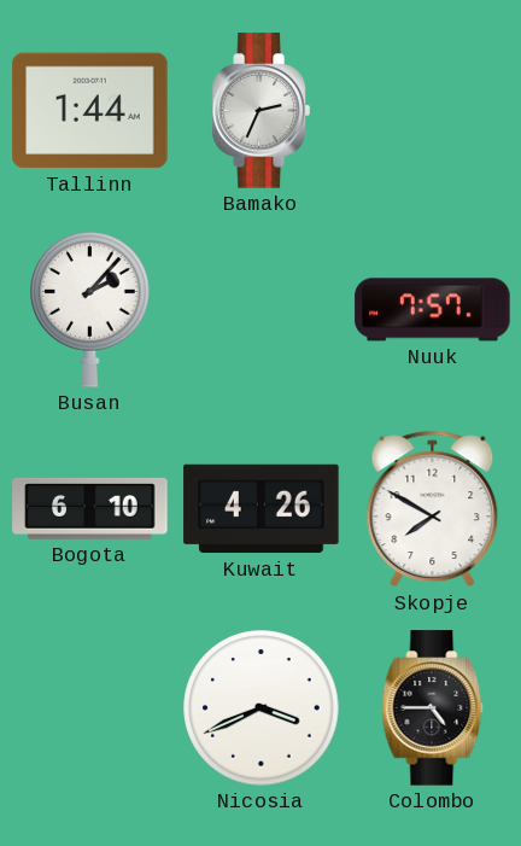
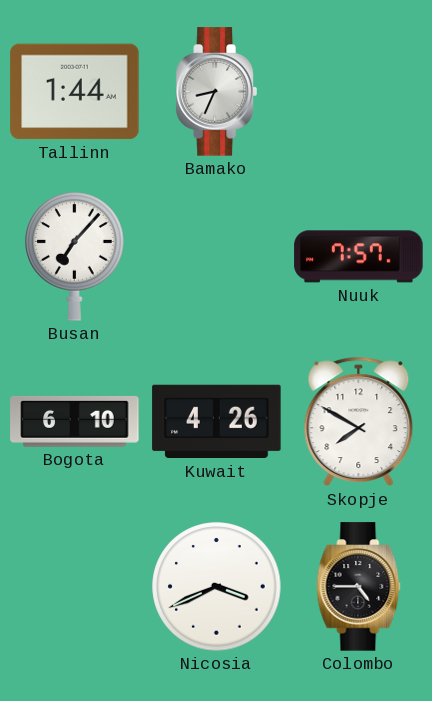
Bamako: 2:34 -> 8:34 (216, 92)
Busan: 2:07 -> 7:07 (75, 257)
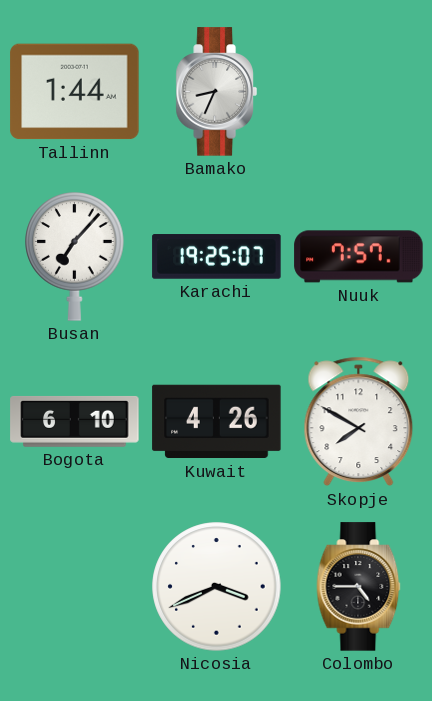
Karachi: none -> 19:25 (217, 257)
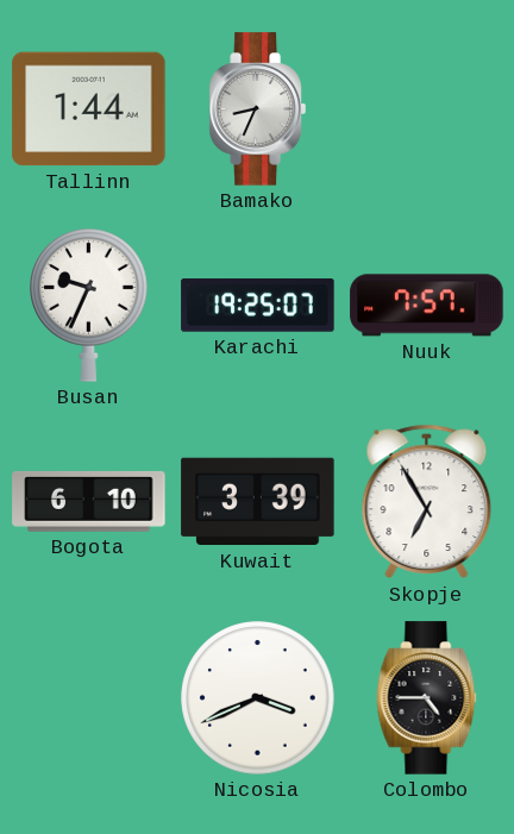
Busan: 7:07 -> 9:34 (89, 306)
Kuwait: 4:26 -> 3:39 (258, 502)
Skopje: 7:50 -> 6:55 (427, 502)
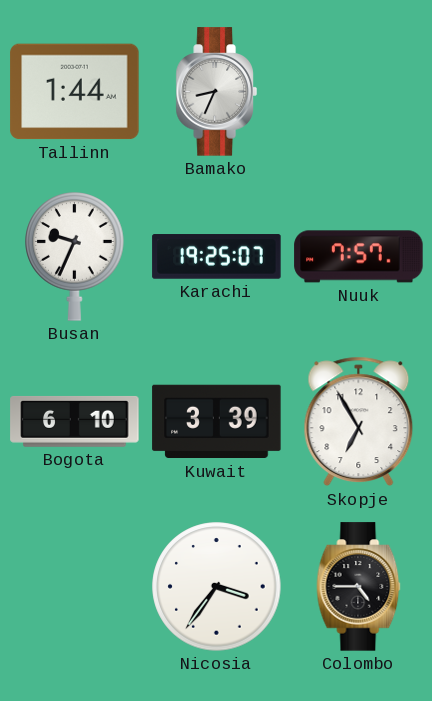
Nicosia: 3:41 -> 3:36 (217, 587)
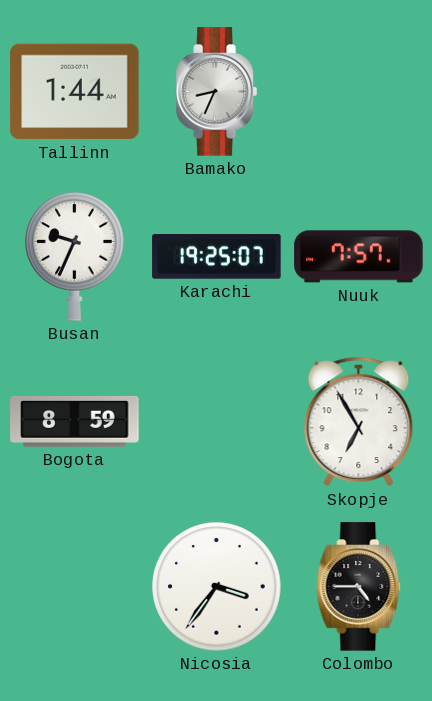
Bogota: 6:10 -> 8:59 (75, 422)
Kuwait: 3:39 -> none (217, 422)
